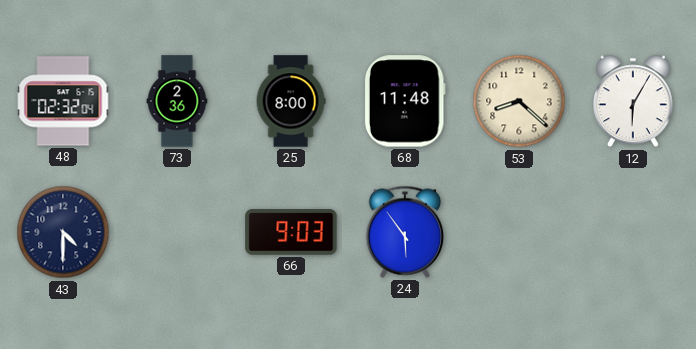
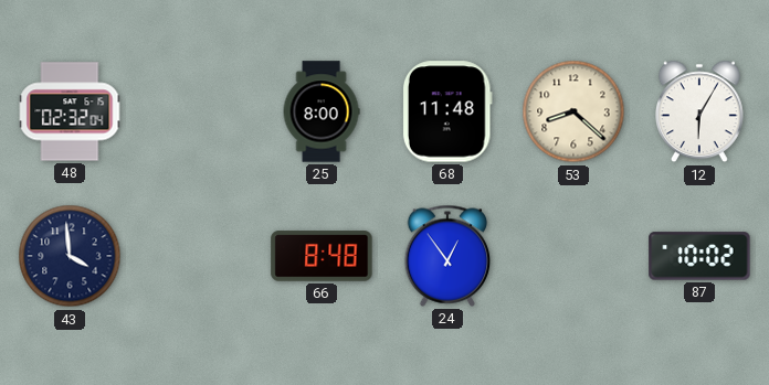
73: 2:36 -> none (177, 101)
43: 4:30 -> 3:59 (70, 256)
66: 9:03 -> 8:48 (322, 256)
24: 5:54 -> 12:54 (447, 256)
87: none -> 10:02 (699, 256)
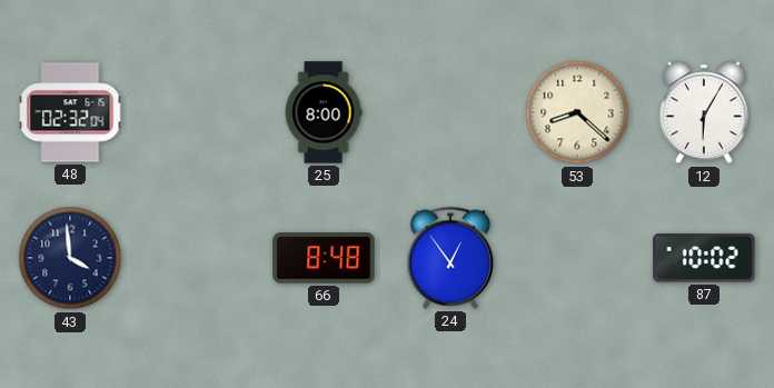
68: 11:48 -> none (447, 111)
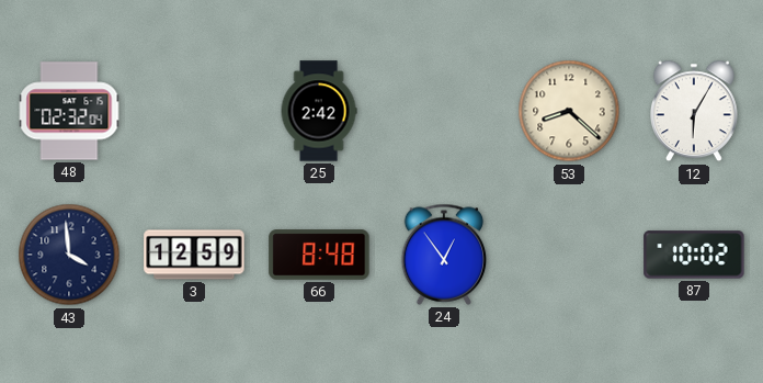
25: 8:00 -> 2:42 (319, 111)
3: none -> 12:59 (194, 255)
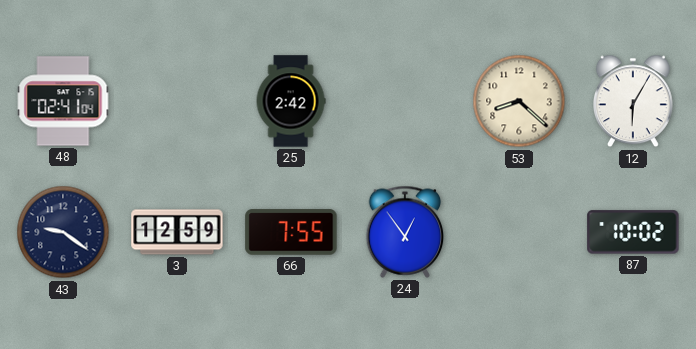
48: 02:32 -> 02:41 (63, 101)
43: 3:59 -> 9:21 (63, 232)
66: 8:48 -> 7:55 (291, 232)
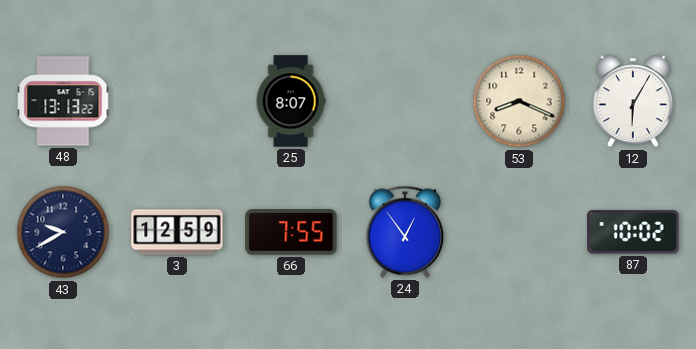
48: 02:41 -> 13:13 (63, 101)
25: 2:42 -> 8:07 (291, 101)
53: 8:22 -> 8:19 (519, 101)
43: 9:21 -> 9:40 (63, 232)
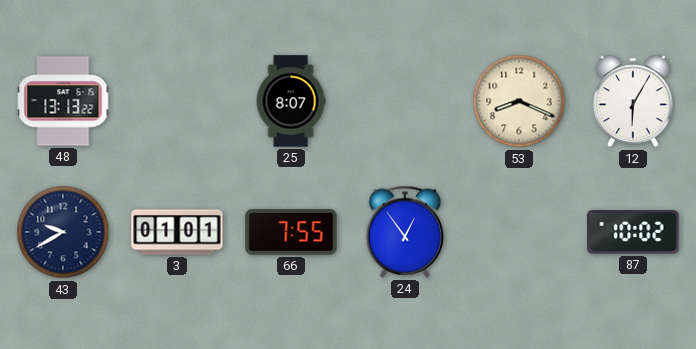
3: 12:59 -> 01:01 (177, 232)
